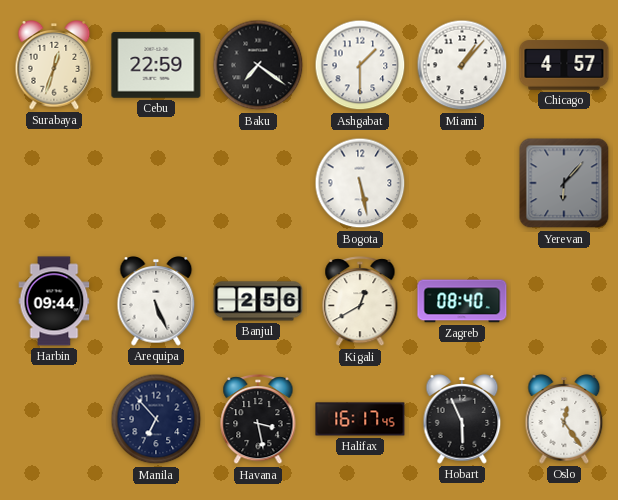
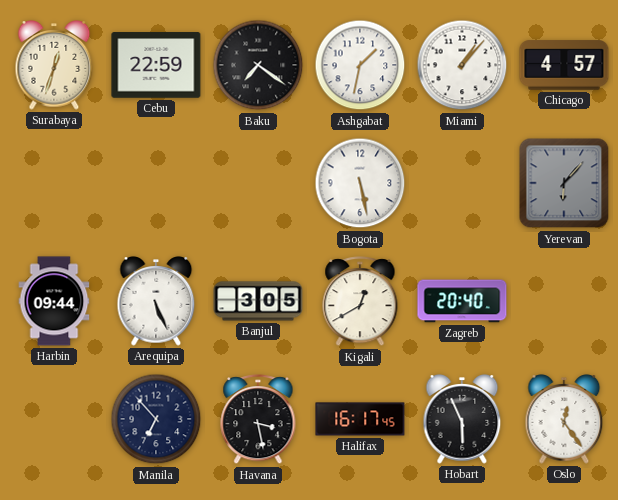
Ashgabat: 1:30 -> 1:32 (360, 65)
Banjul: 2:56 -> 3:05 (258, 301)
Zagreb: 08:40 -> 20:40 (462, 301)
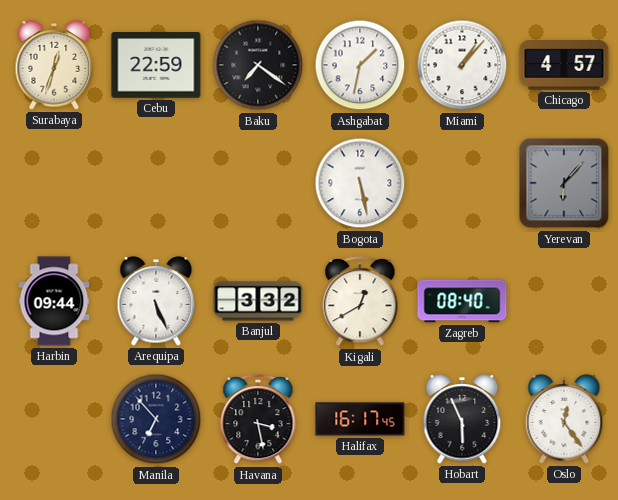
Banjul: 3:05 -> 3:32 (258, 301)
Zagreb: 20:40 -> 08:40 (462, 301)
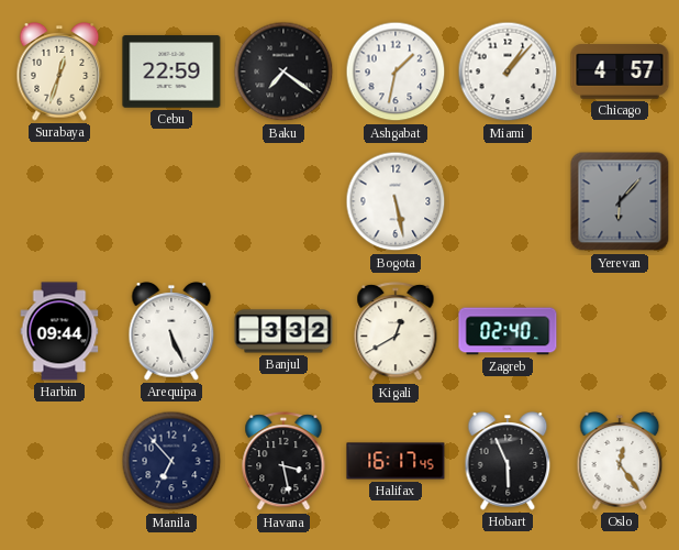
Zagreb: 08:40 -> 02:40 (508, 331)
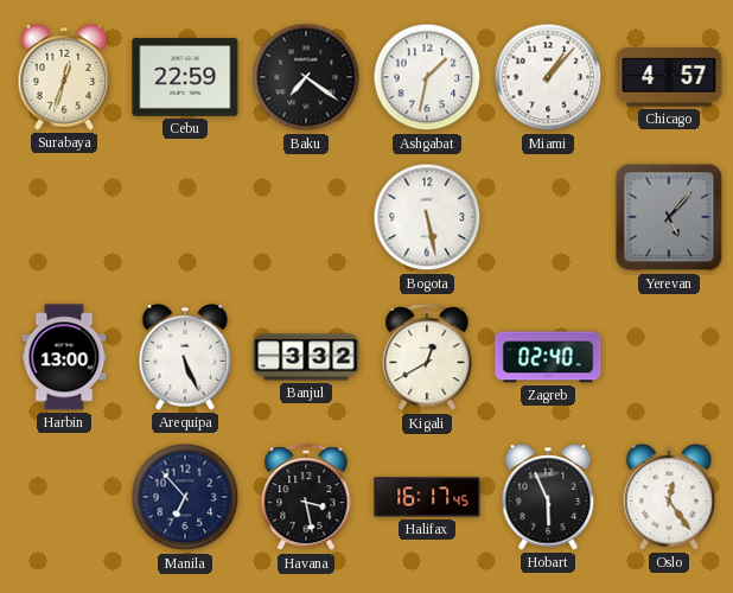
Yerevan: 6:07 -> 5:07 (669, 217)
Harbin: 09:44 -> 13:00 (64, 357)
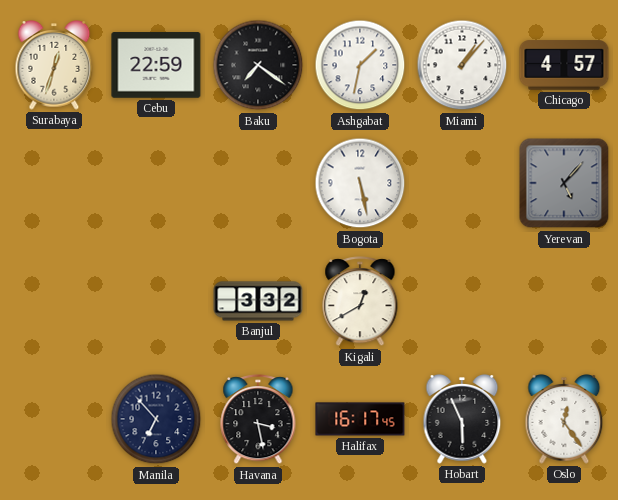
Harbin: 13:00 -> none (64, 357)
Arequipa: 5:26 -> none (185, 357)
Zagreb: 02:40 -> none (548, 357)
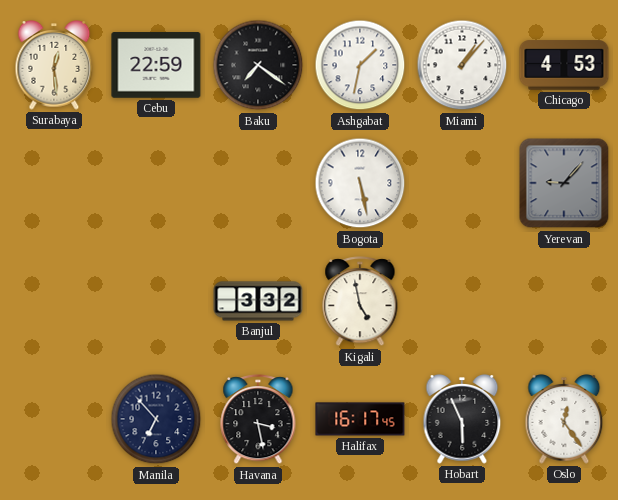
Surabaya: 12:33 -> 12:29 (54, 65)
Chicago: 4:57 -> 4:53 (564, 65)
Yerevan: 5:07 -> 9:07 (564, 183)
Kigali: 12:40 -> 4:58 (360, 302)
